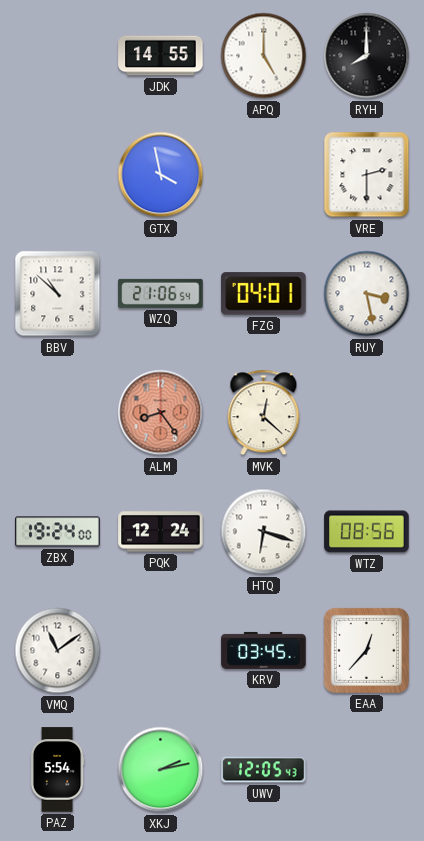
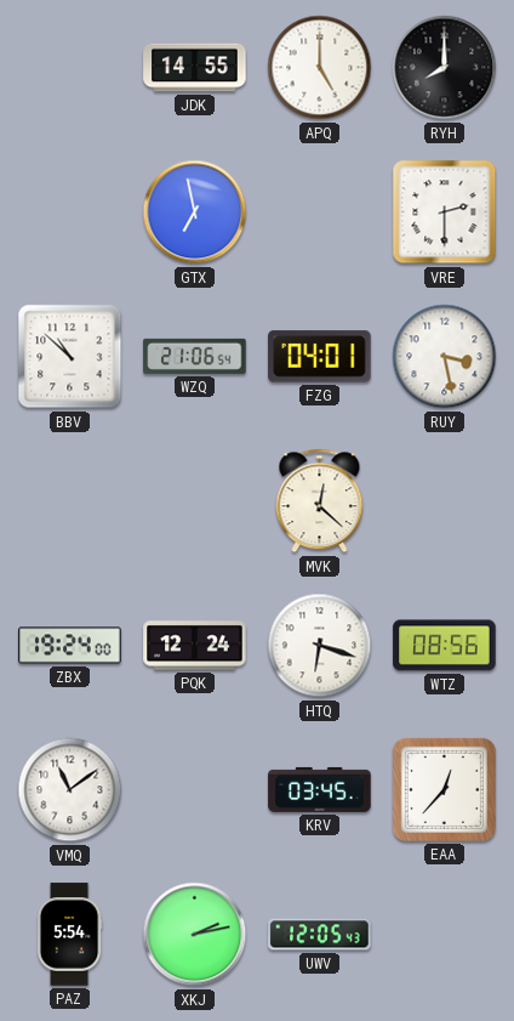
GTX: 3:58 -> 6:58 (195, 212)
ALM: 8:24 -> none (161, 413)
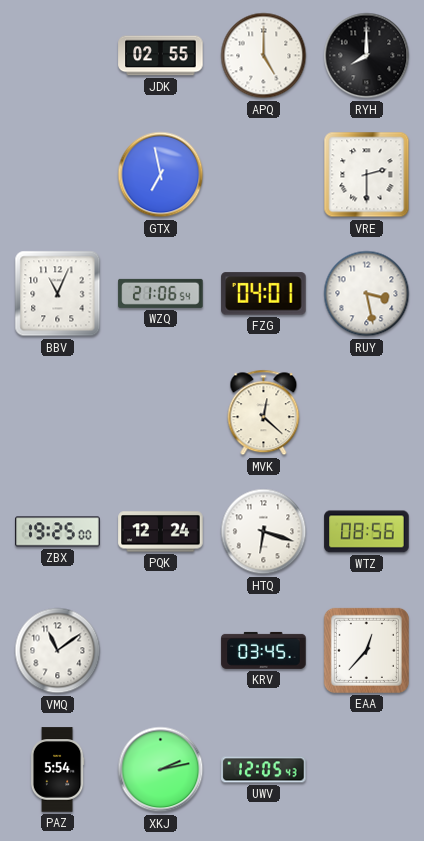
JDK: 14:55 -> 02:55 (161, 56)
BBV: 10:52 -> 11:04 (58, 294)
ZBX: 19:24 -> 19:25 (58, 532)
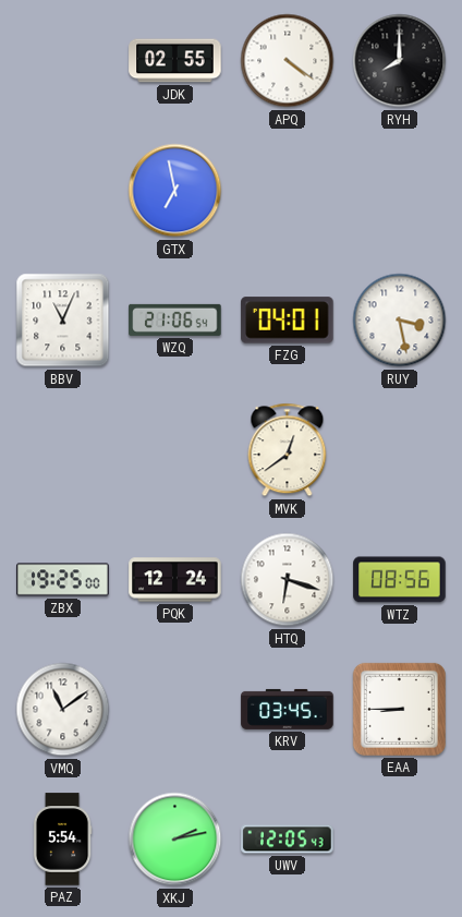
APQ: 5:00 -> 4:21 (288, 61)
VRE: 2:30 -> none (367, 175)
MVK: 12:22 -> 12:39 (288, 450)
EAA: 12:37 -> 8:45 (399, 709)
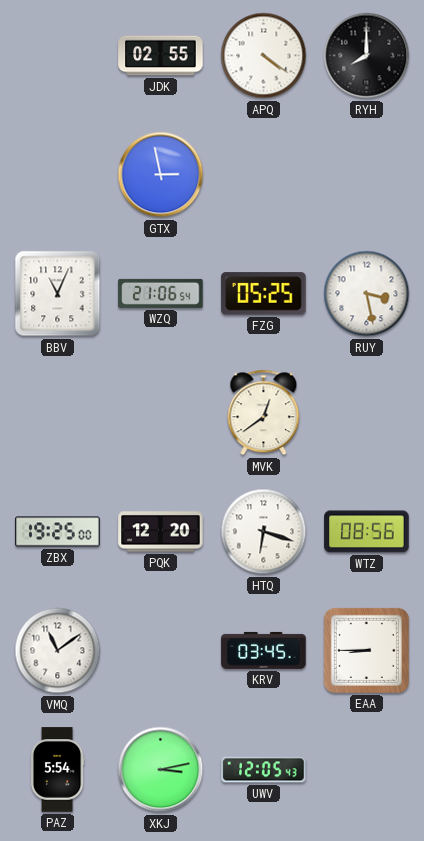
GTX: 6:58 -> 2:58 (161, 175)
FZG: 04:01 -> 05:25 (264, 294)
PQK: 12:24 -> 12:20 (161, 532)
XKJ: 2:13 -> 3:13 (161, 770)
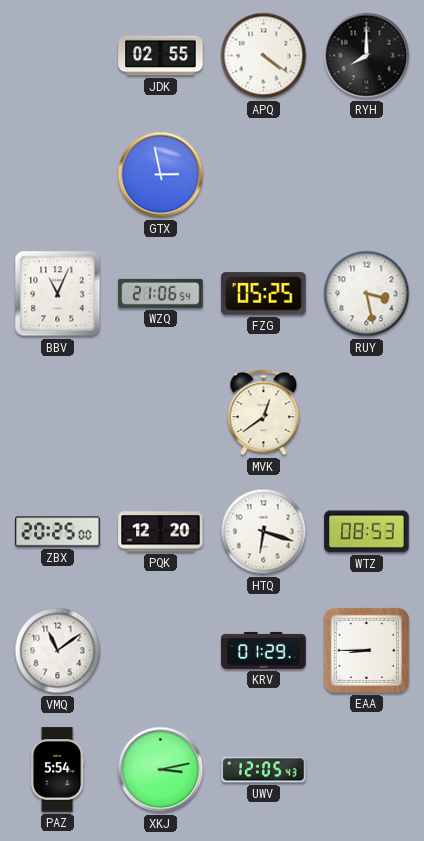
ZBX: 19:25 -> 20:25 (58, 532)
WTZ: 08:56 -> 08:53 (367, 532)
KRV: 03:45 -> 01:29 (264, 650)
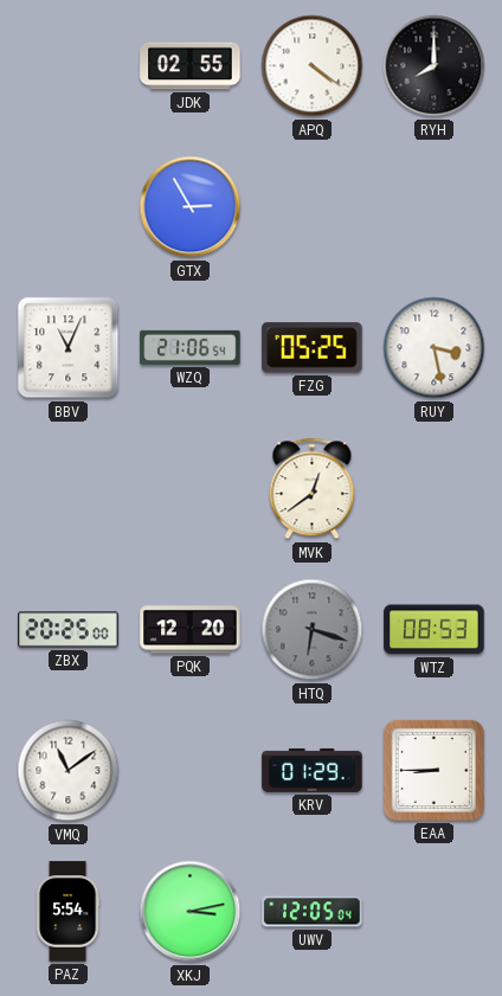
GTX: 2:58 -> 2:55 (191, 207)
HTQ dial: white -> grey (313, 630)
UWV: 12:05:43 -> 12:05:04 (313, 912)
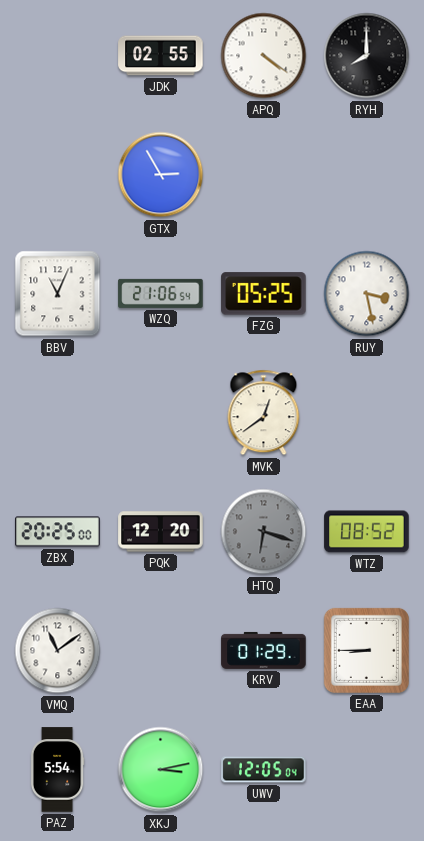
WTZ: 08:53 -> 08:52 (367, 532)
